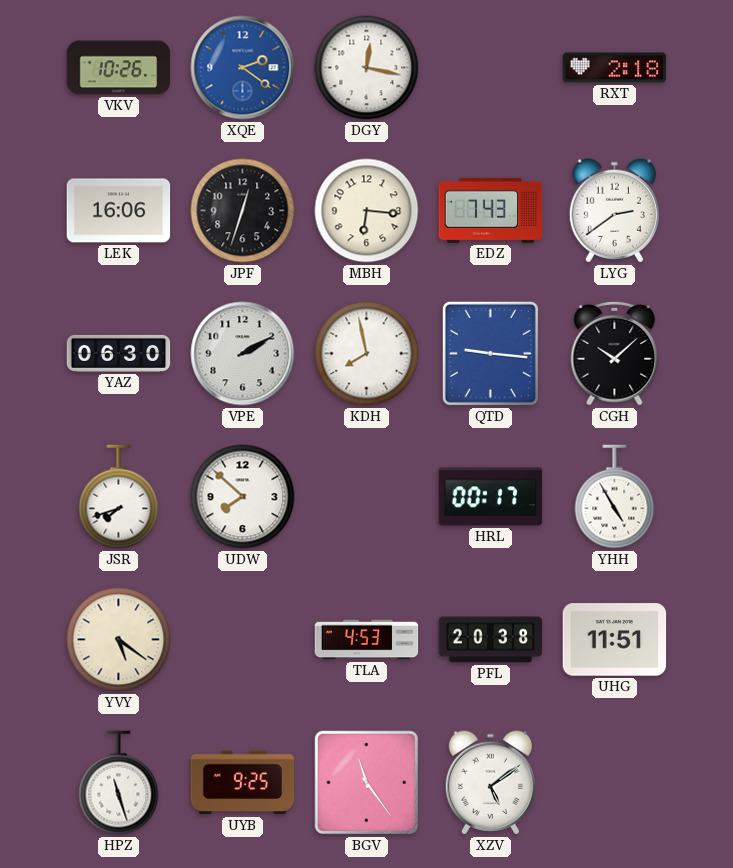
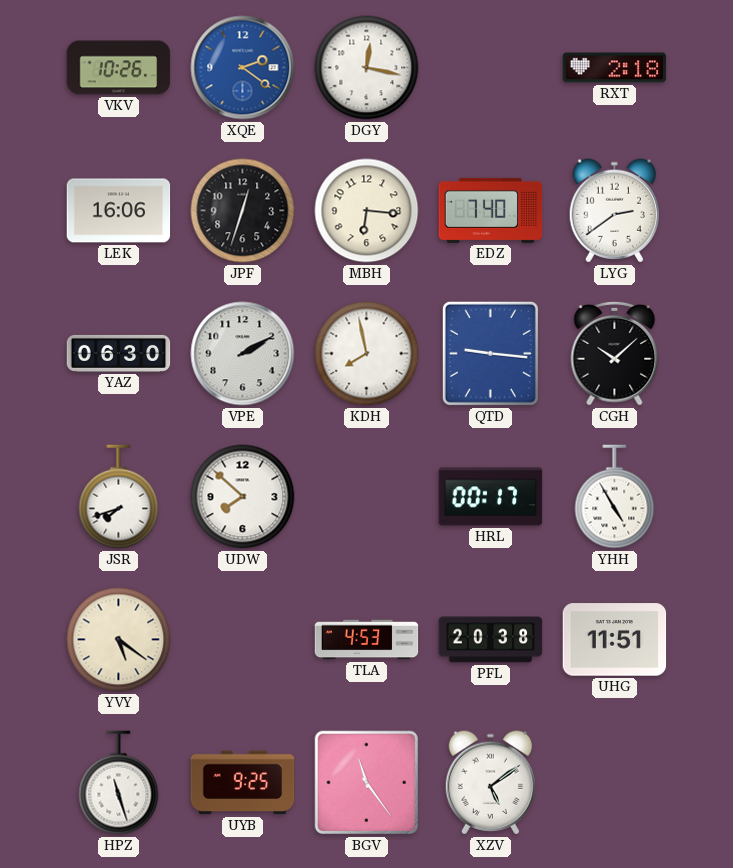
EDZ: 7:43 -> 7:40 (491, 210)
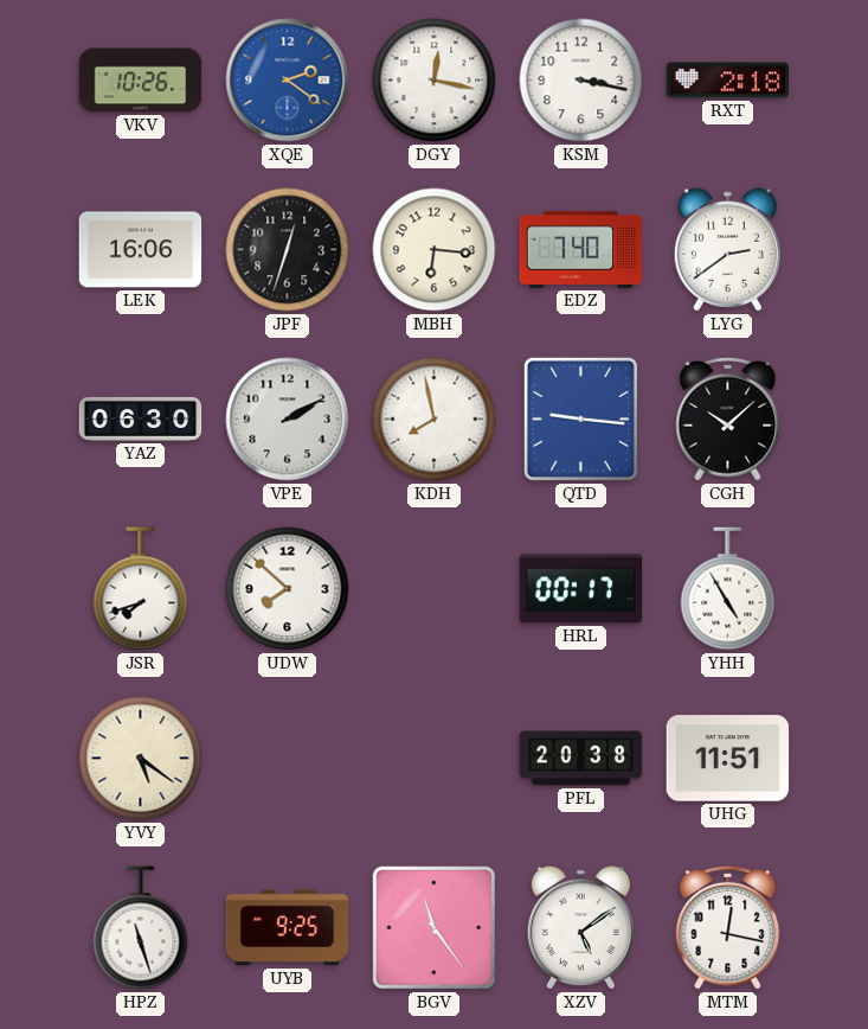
KSM: none -> 3:17 (581, 81)
TLA: 4:53 -> none (367, 640)
MTM: none -> 12:17 (728, 927)
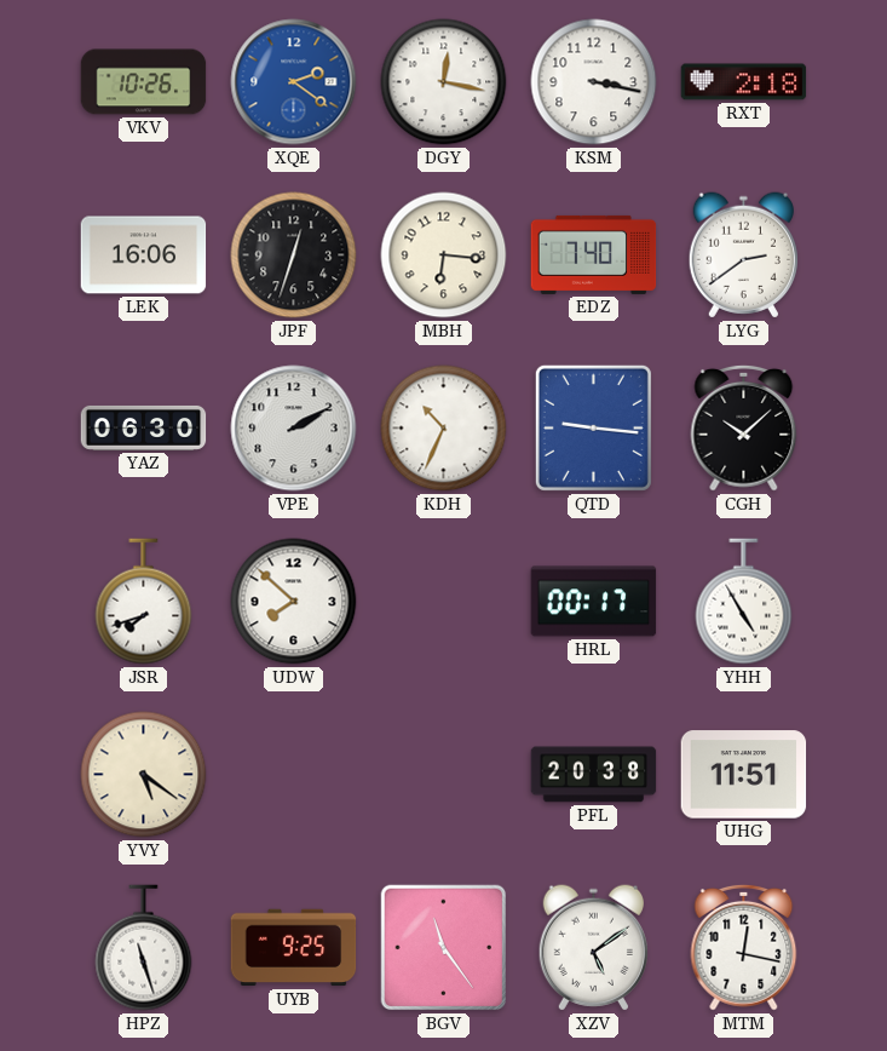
KDH: 7:58 -> 10:34 (444, 429)
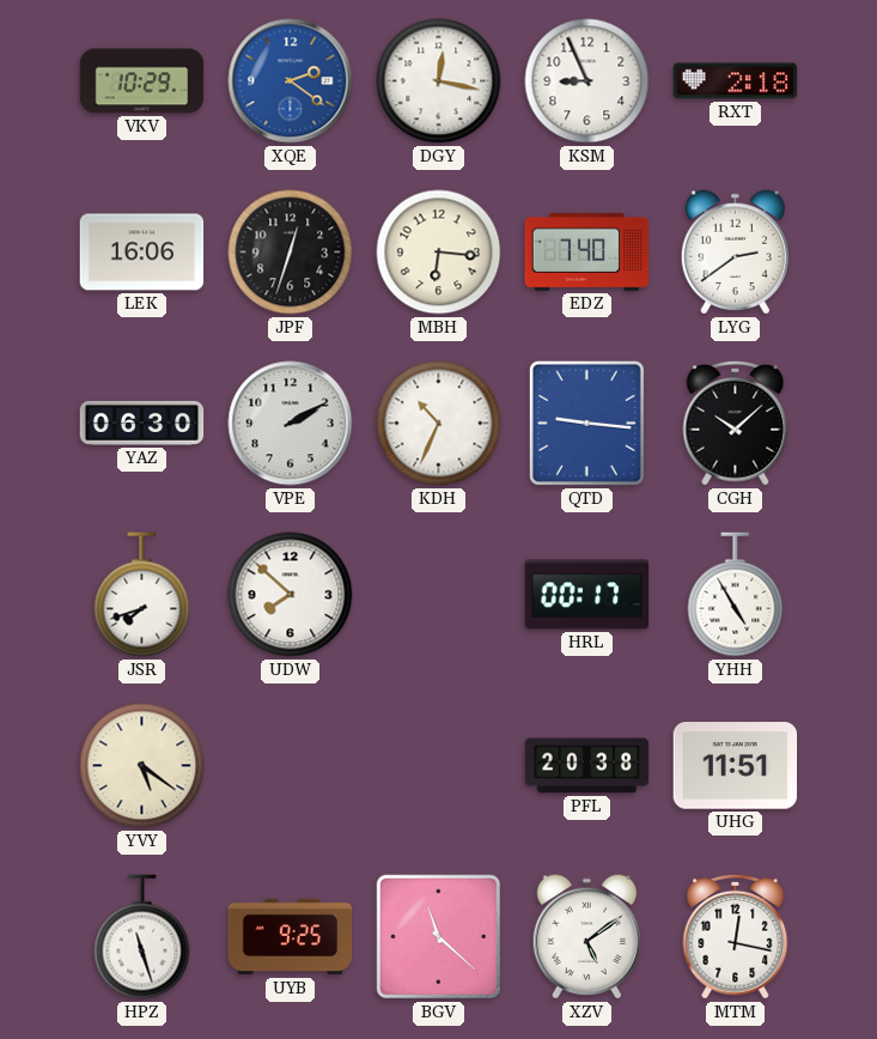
VKV: 10:26 -> 10:29 (142, 81)
KSM: 3:17 -> 8:56 (587, 81)
BGV: 11:24 -> 11:22 (439, 937)
